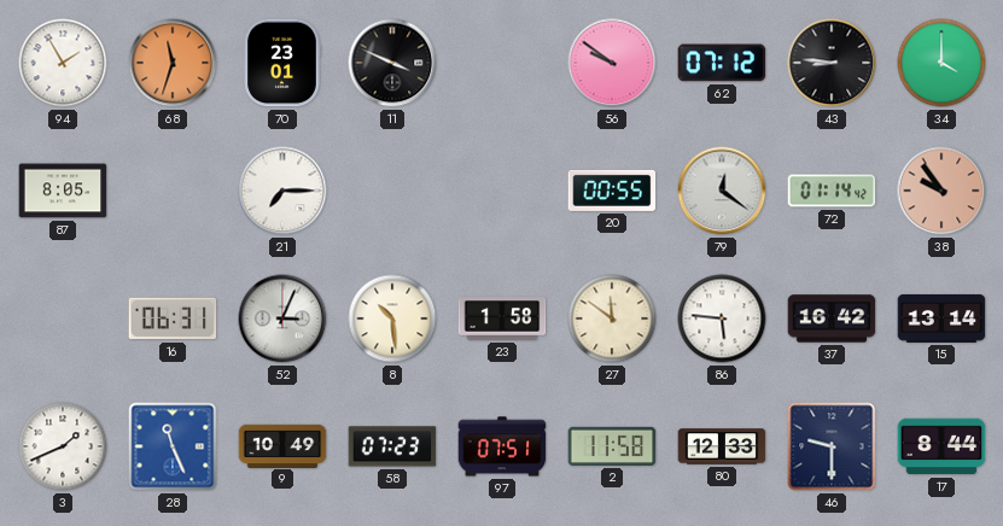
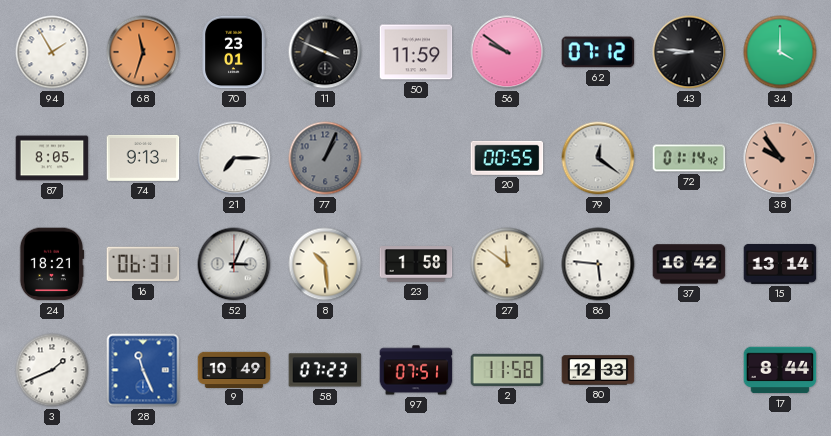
50: none -> 11:59 (416, 52)
74: none -> 9:13 (143, 158)
77: none -> 1:04 (325, 158)
24: none -> 18:21 (52, 264)
46: 9:30 -> none (832, 446)
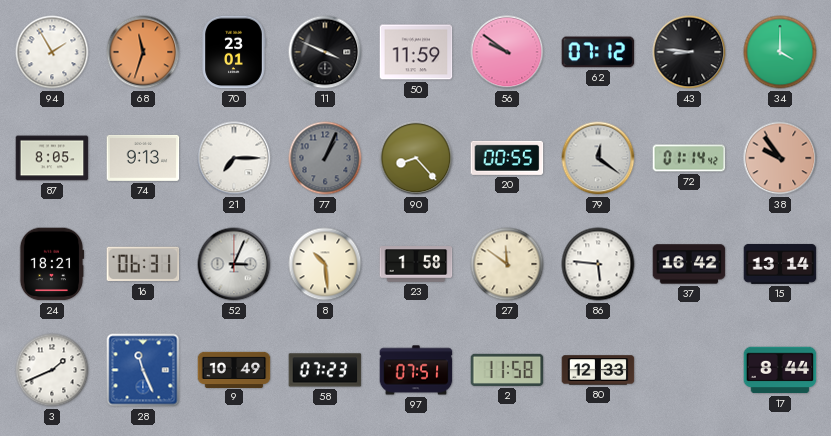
90: none -> 8:23 (416, 158)
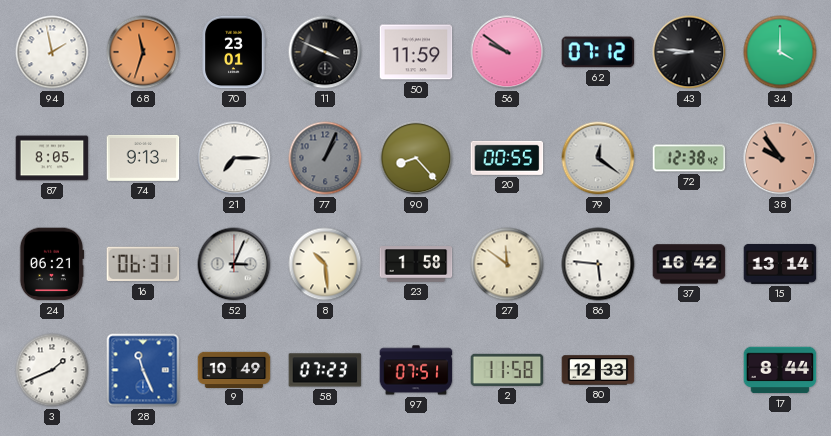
94: 1:55 -> 1:58 (52, 52)
72: 01:14 -> 12:38 (689, 158)
24: 18:21 -> 06:21 (52, 264)
